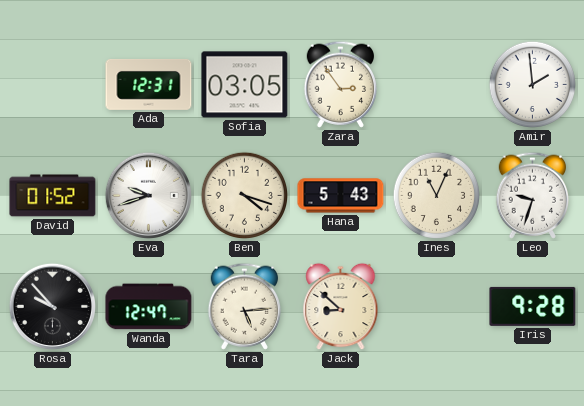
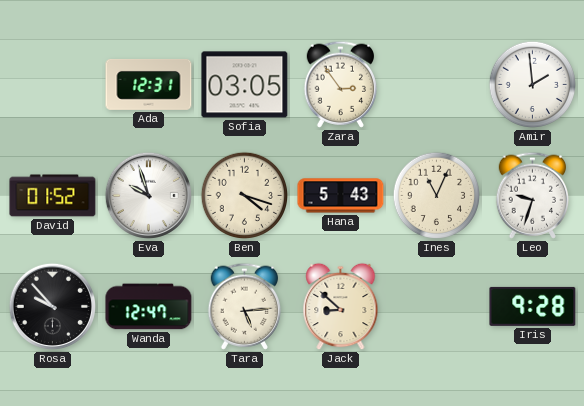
Eva: 9:42 -> 9:57 (148, 195)
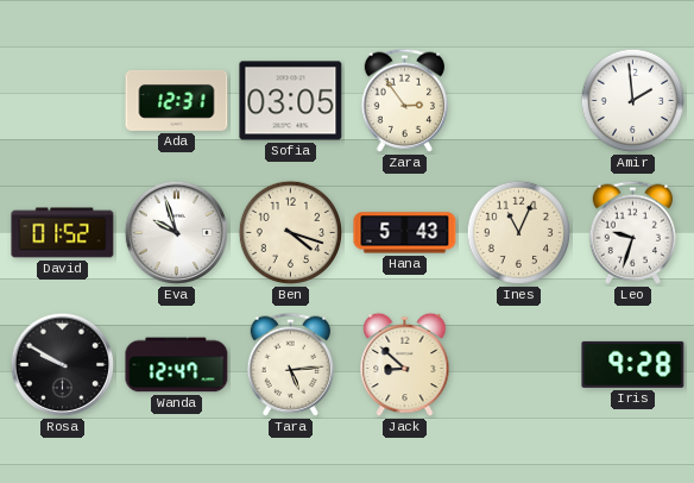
Rosa: 9:53 -> 9:50 (62, 364)
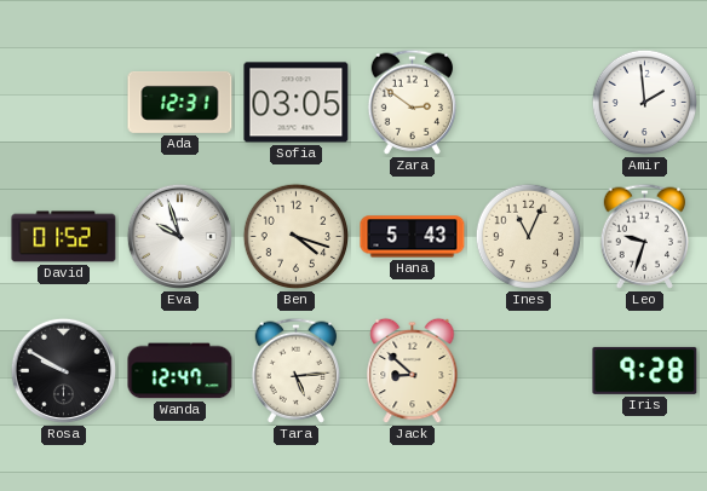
Zara: 2:54 -> 2:51 (413, 102)
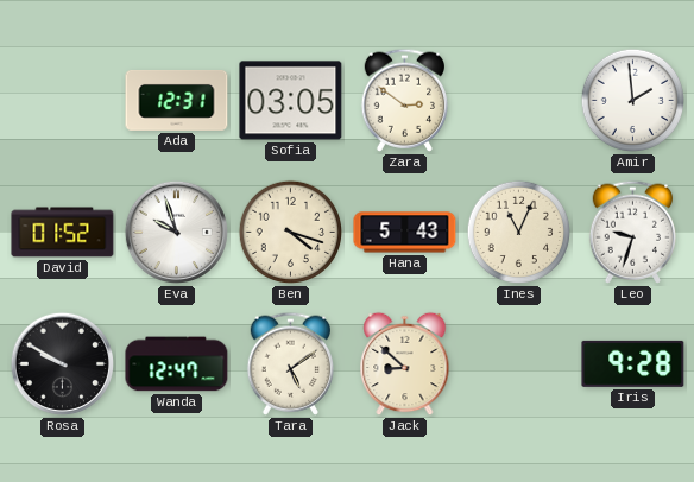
Tara: 5:14 -> 5:09 (291, 363)
